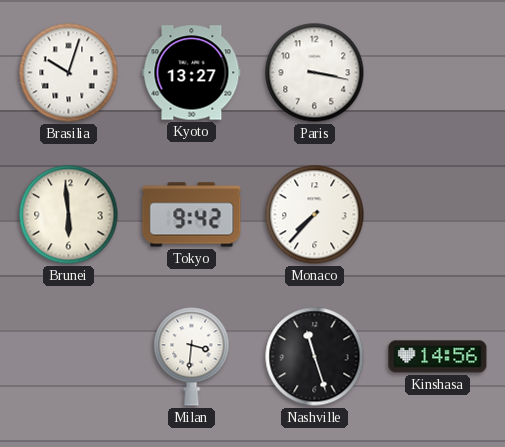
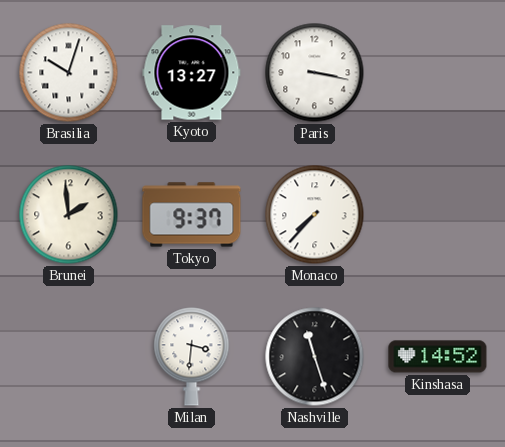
Brunei: 5:59 -> 1:59 (69, 215)
Tokyo: 9:42 -> 9:37 (192, 215)
Kinshasa: 14:56 -> 14:52 (438, 357)
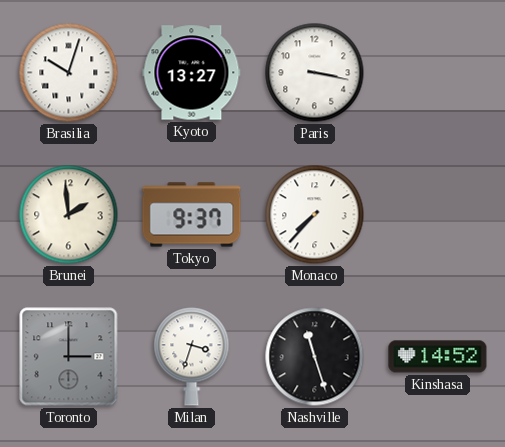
Toronto: none -> 3:00 (69, 357)
Milan: 3:31 -> 3:33 (192, 357)
